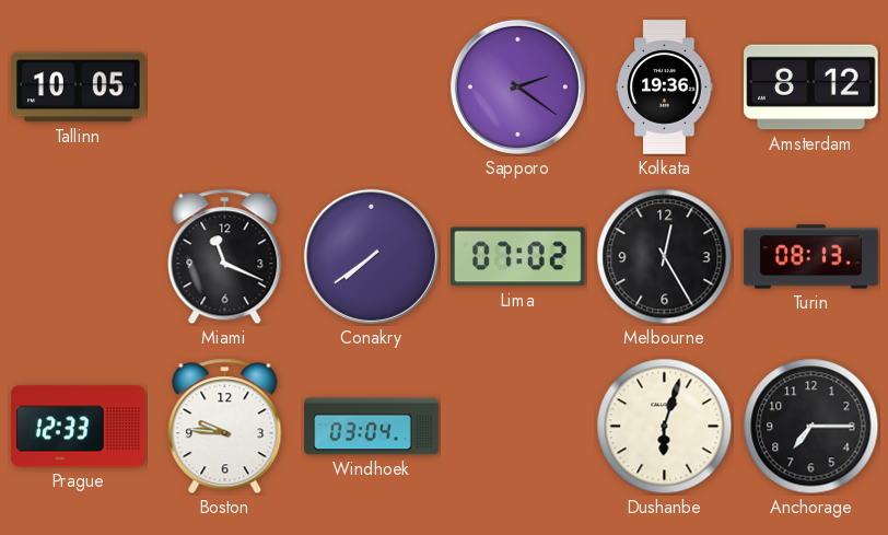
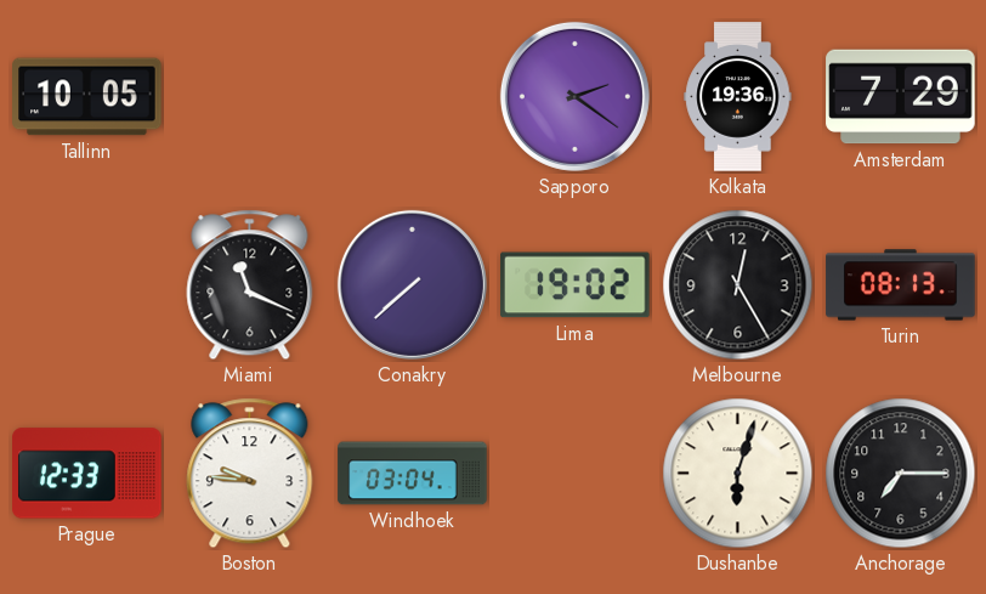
Amsterdam: 8:12 -> 7:29 (901, 97)
Conakry: 7:39 -> 7:38 (412, 284)
Lima: 07:02 -> 19:02 (576, 285)
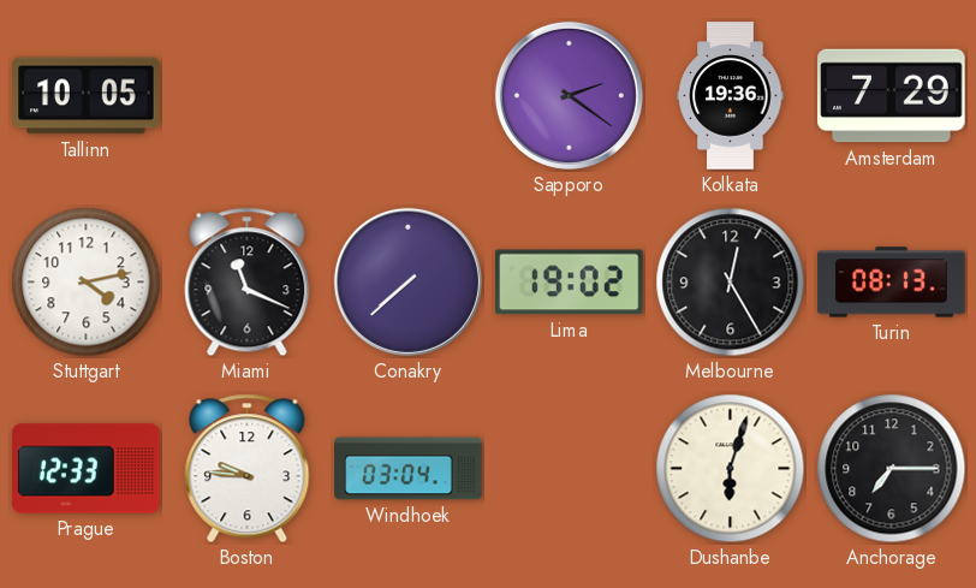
Stuttgart: none -> 4:13 (87, 283)
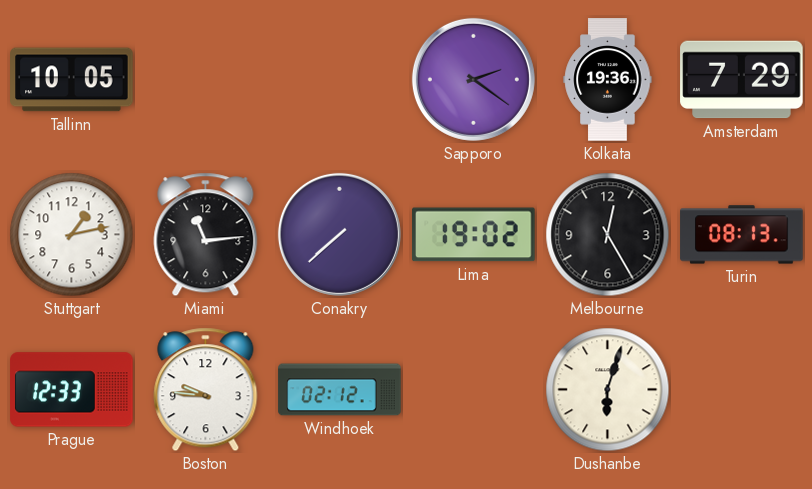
Stuttgart: 4:13 -> 1:13 (72, 235)
Miami: 11:19 -> 11:14 (206, 235)
Windhoek: 03:04 -> 02:12 (340, 390)
Anchorage: 7:15 -> none (892, 469)
